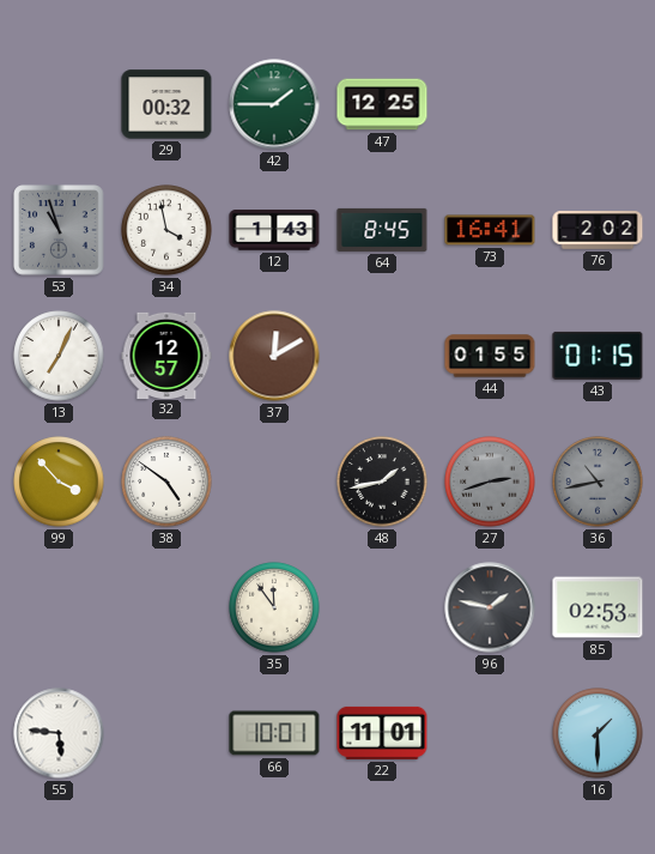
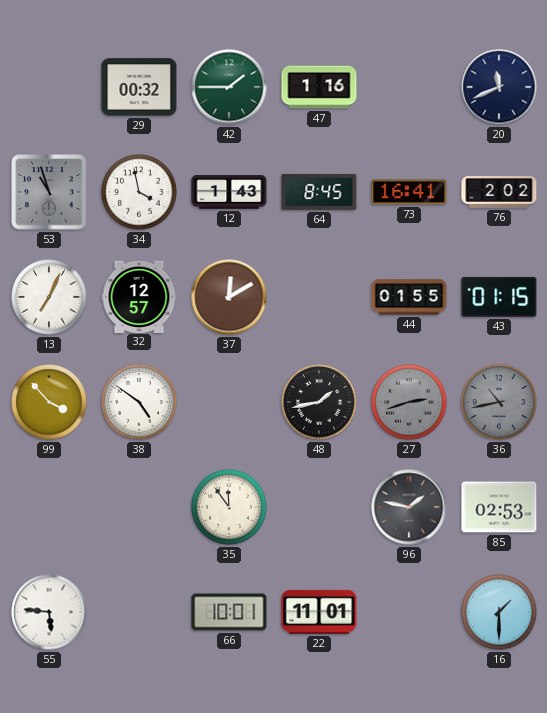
47: 12:25 -> 1:16 (319, 87)
20: none -> 11:41 (499, 87)
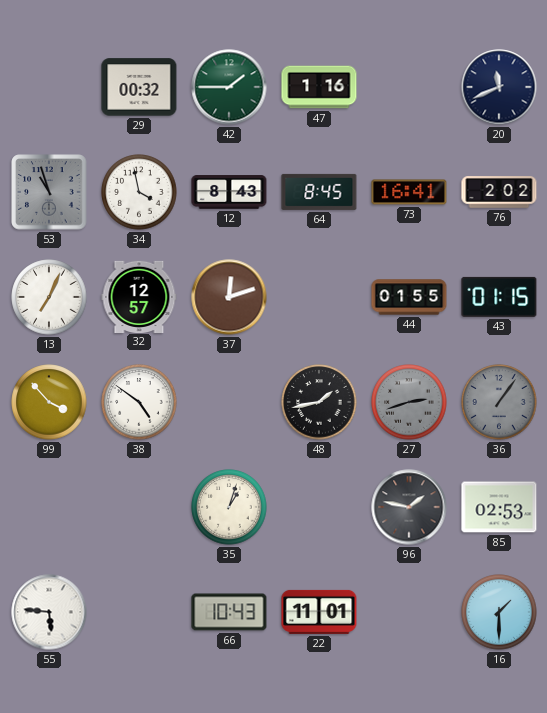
12: 1:43 -> 8:43 (229, 192)
37: 12:10 -> 12:12 (229, 297)
36: 10:43 -> 1:06 (499, 402)
35: 11:54 -> 1:03 (229, 507)
66: 10:01 -> 10:43 (229, 612)
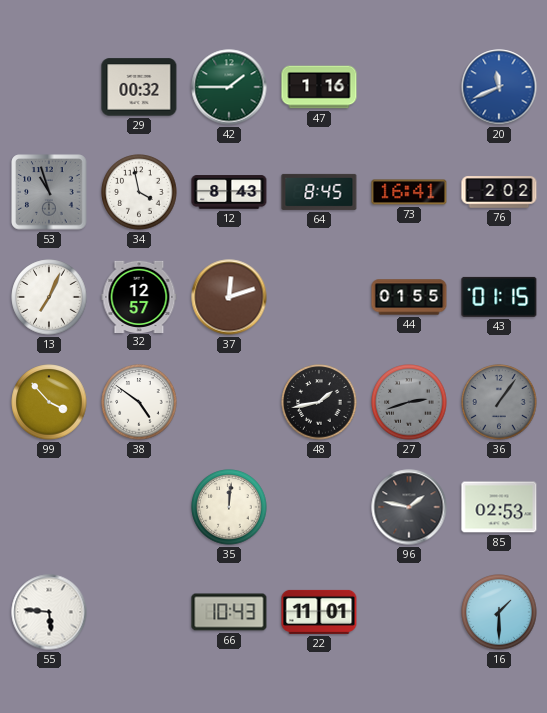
20 dial: navy -> blue (499, 87)
35: 1:03 -> 12:01 (229, 507)
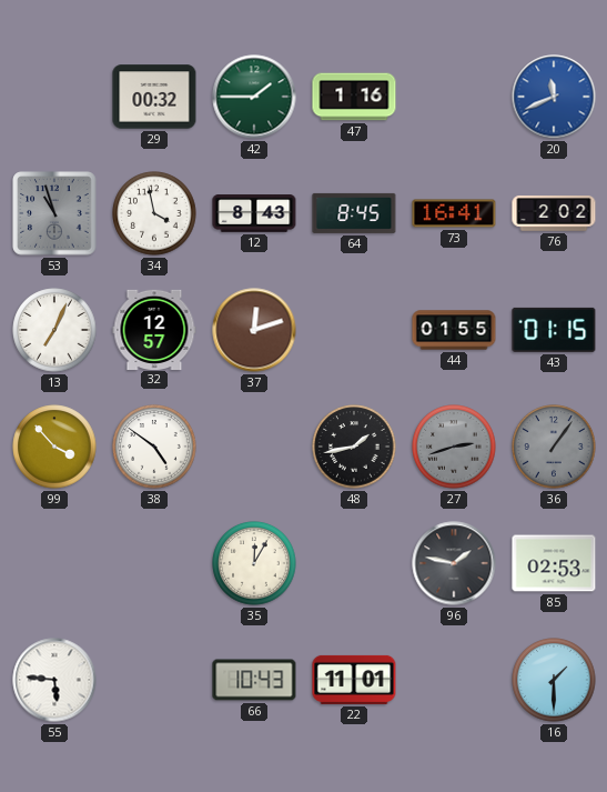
35: 12:01 -> 12:05 (254, 563)
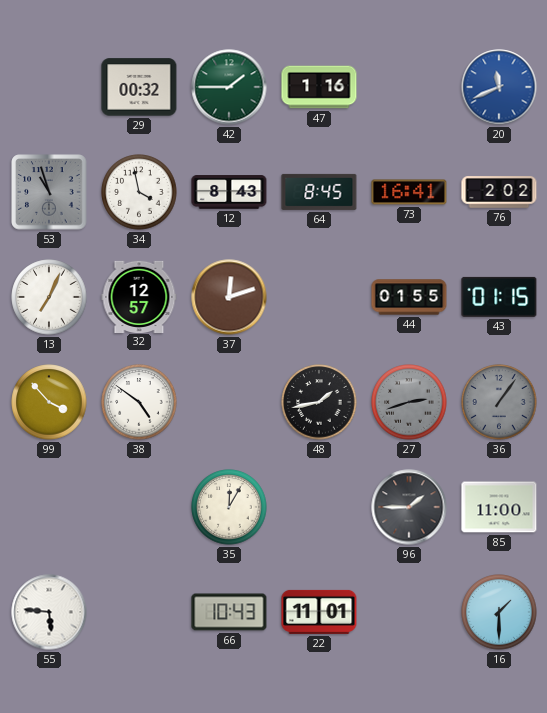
96: 1:47 -> 1:45 (409, 507)
85: 02:53 -> 11:00 (499, 507)
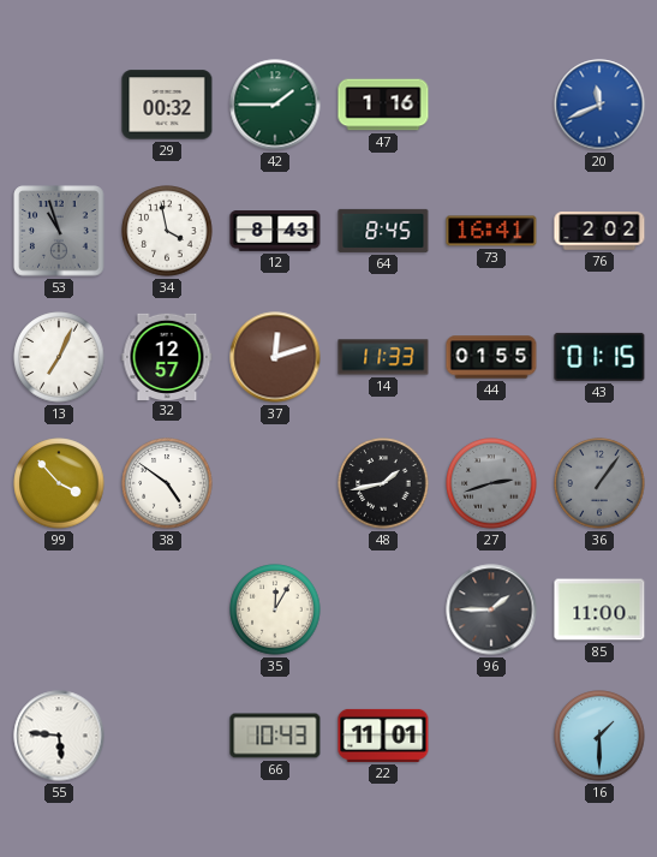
14: none -> 11:33 (383, 357)
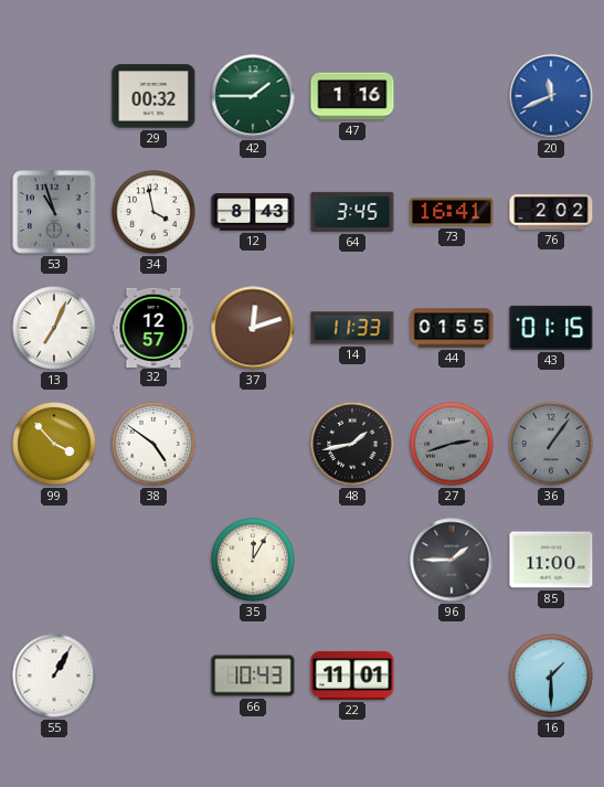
64: 8:45 -> 3:45 (352, 212)
55: 5:46 -> 1:05 (54, 676)
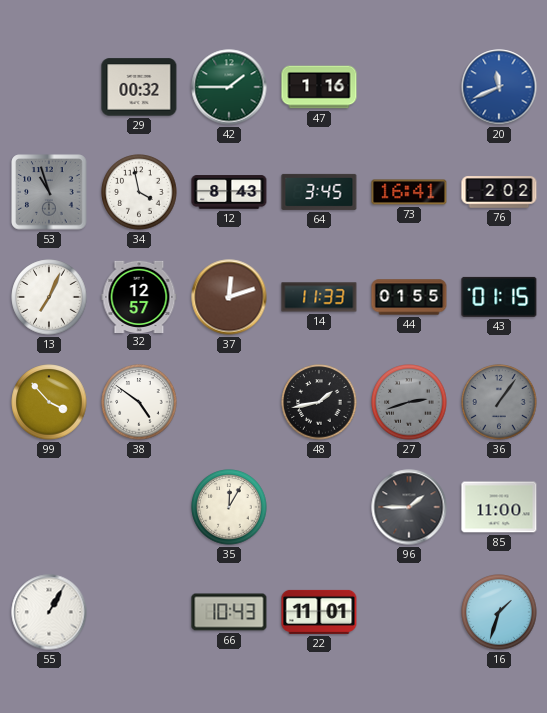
16: 1:30 -> 1:33 (499, 612)
